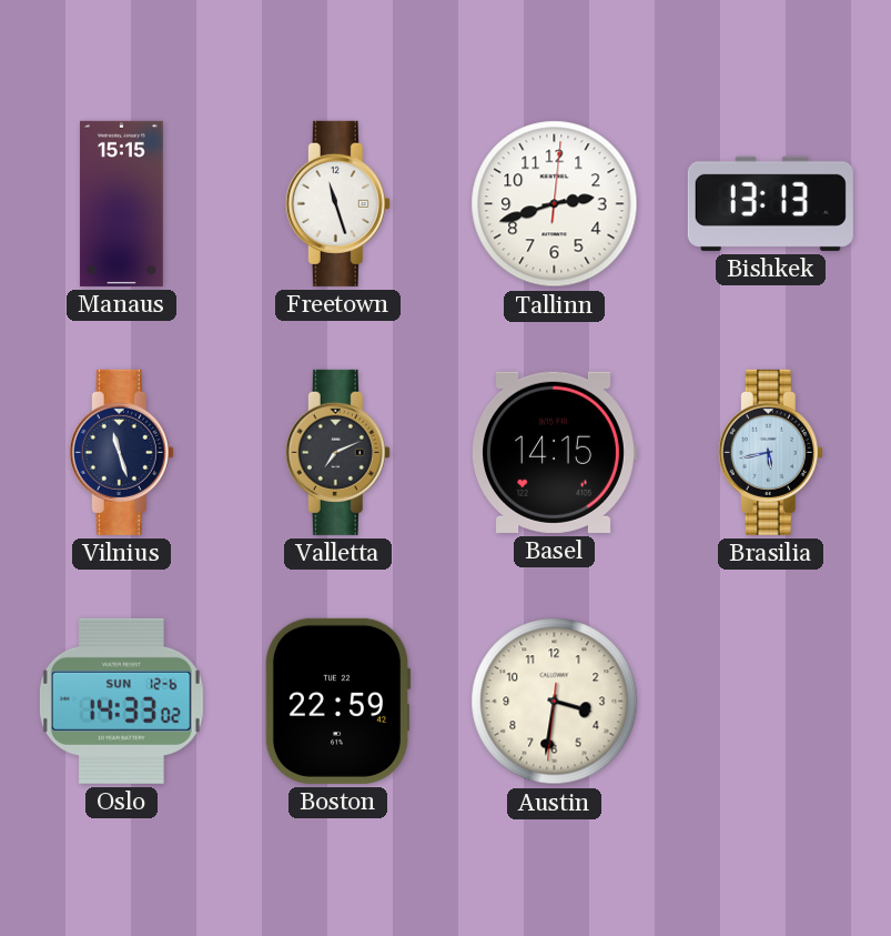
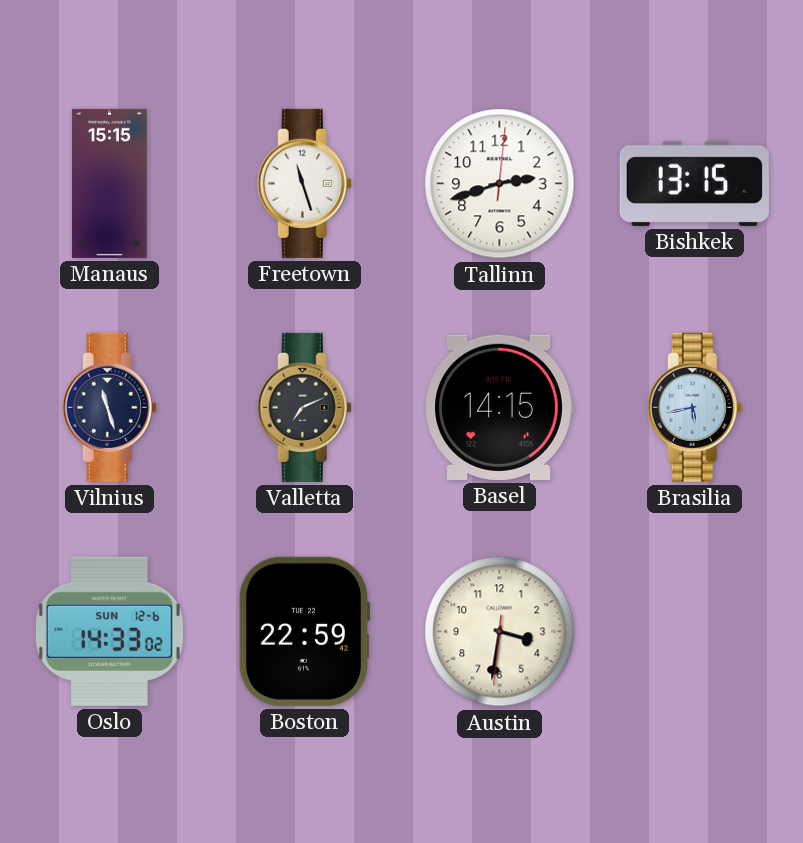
Bishkek: 13:13 -> 13:15 (694, 183)
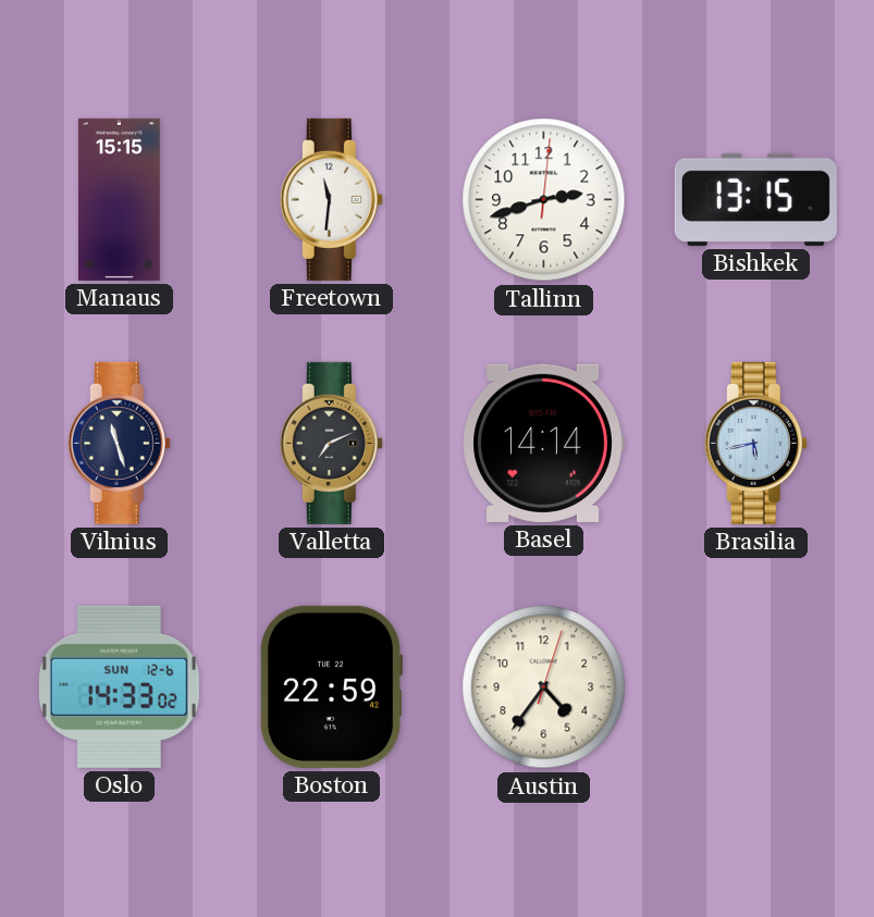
Freetown: 11:27 -> 11:31 (331, 199)
Basel: 14:15 -> 14:14 (543, 443)
Austin: 3:31 -> 4:36 (544, 687)
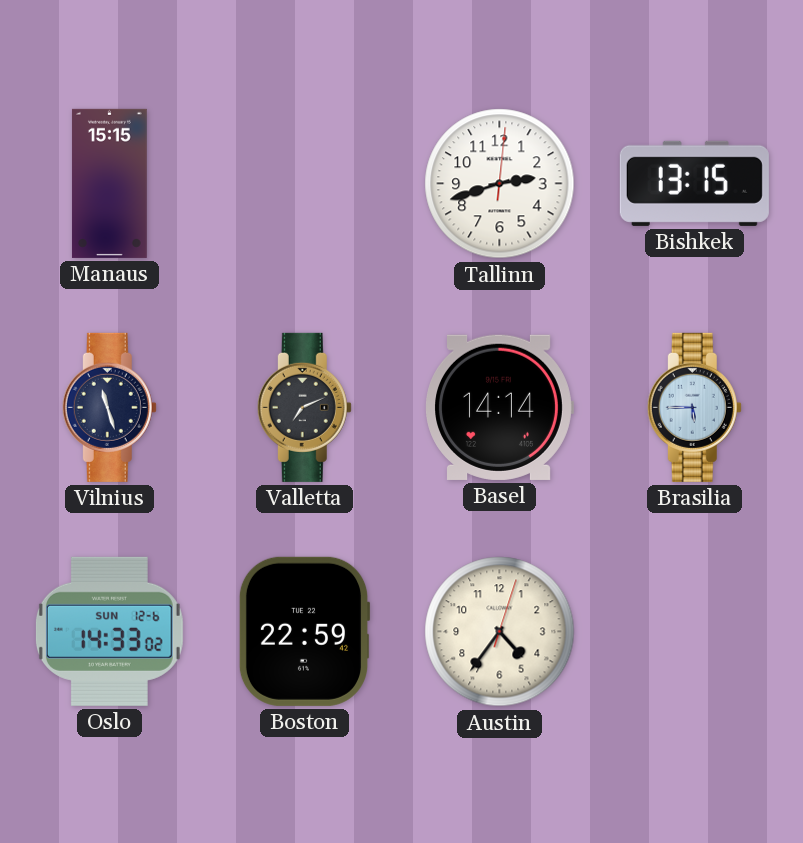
Freetown: 11:31 -> none (331, 199)
Brasilia: 5:43 -> 5:45 (694, 407)
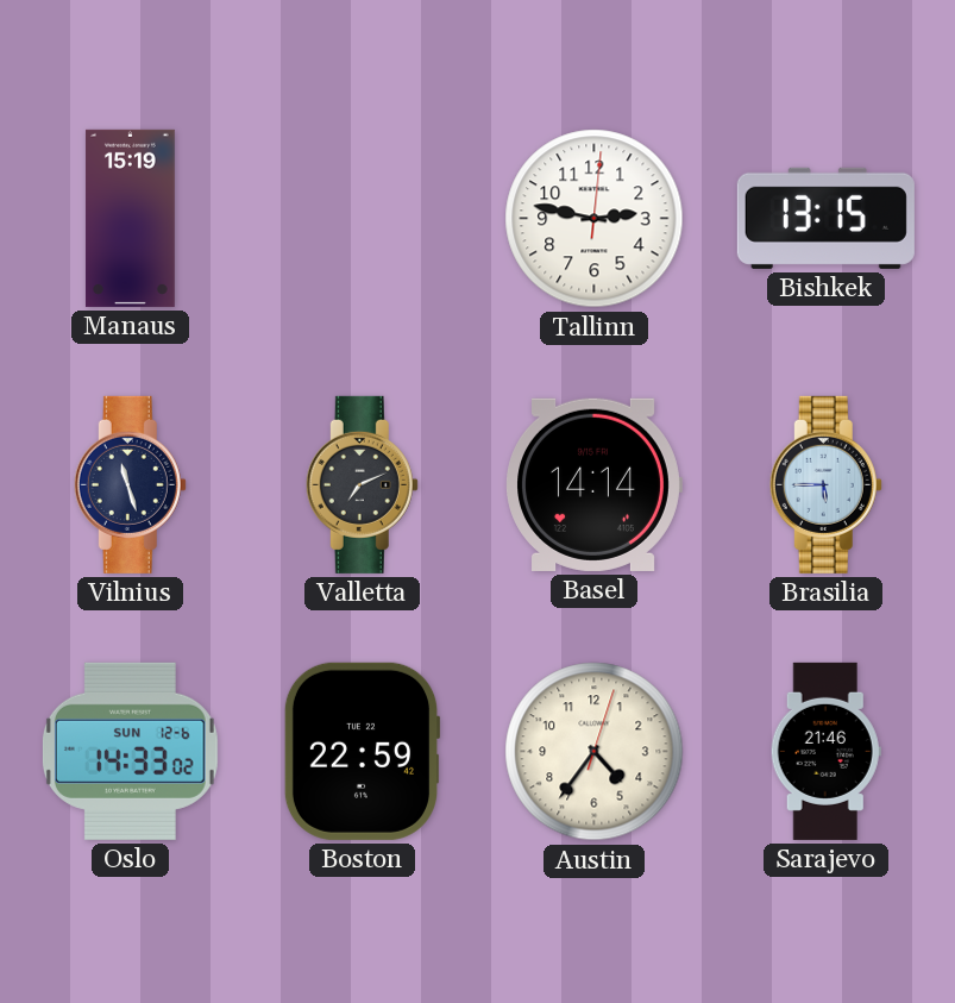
Manaus: 15:15 -> 15:19 (131, 218)
Tallinn: 2:42 -> 2:47 (595, 219)
Sarajevo: none -> 21:46 (825, 751)
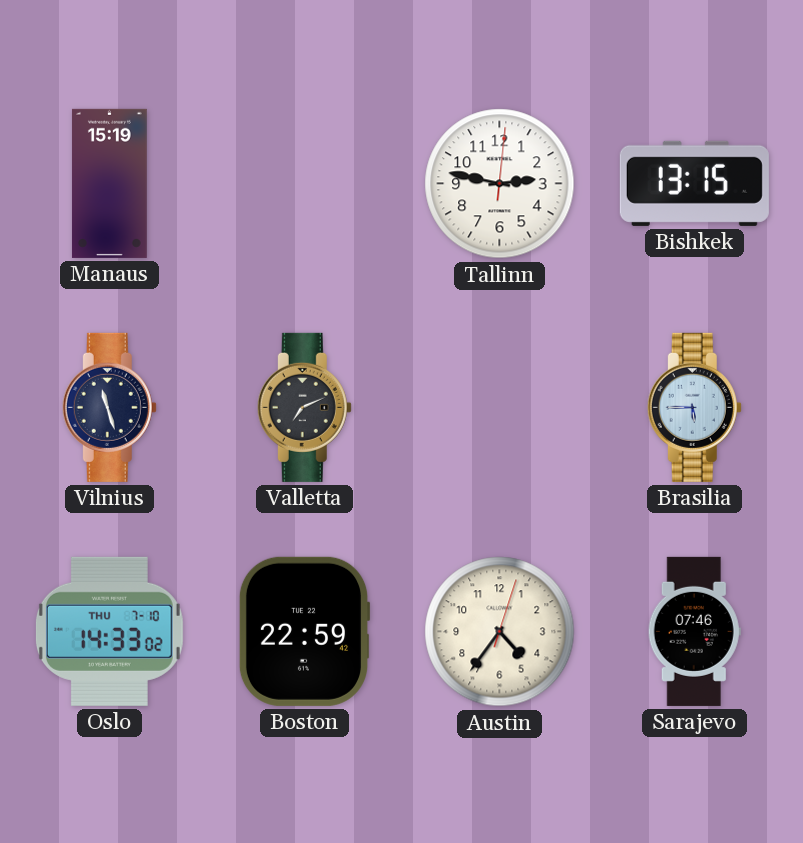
Basel: 14:14 -> none (593, 484)
Oslo date: SUN 12-6 -> THU 7-10 (109, 631)
Sarajevo: 21:46 -> 07:46 (694, 631)
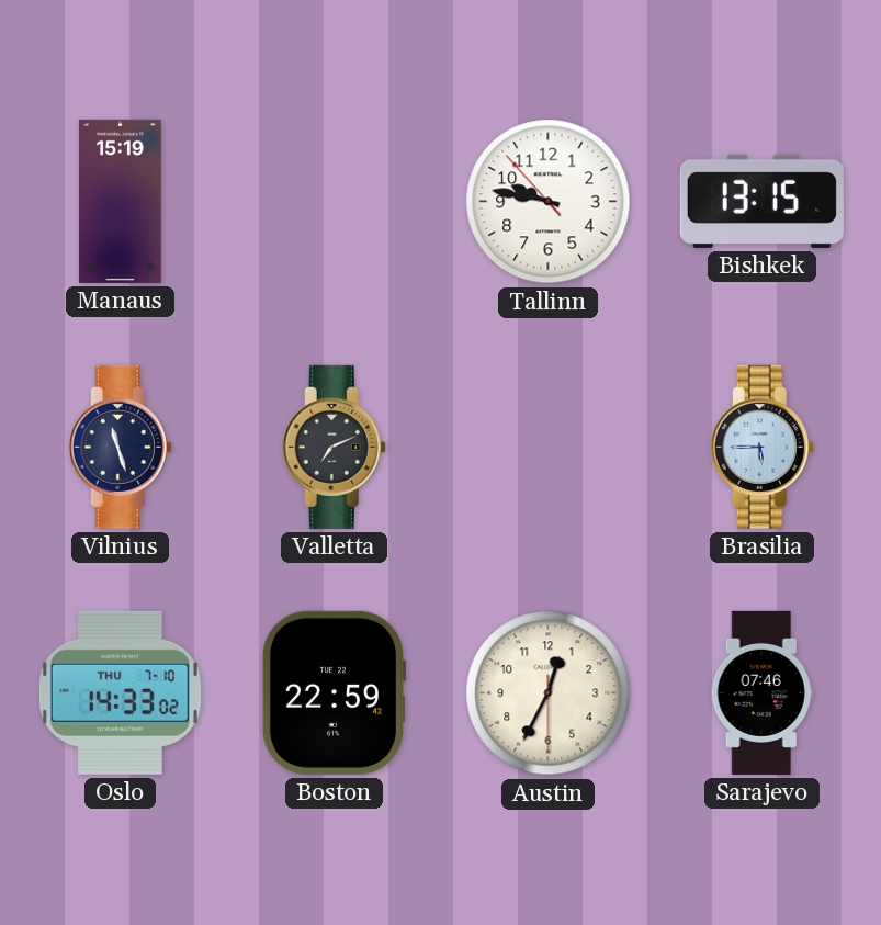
Tallinn: 2:47 -> 9:46 (549, 202)
Austin: 4:36 -> 12:34 (549, 693)
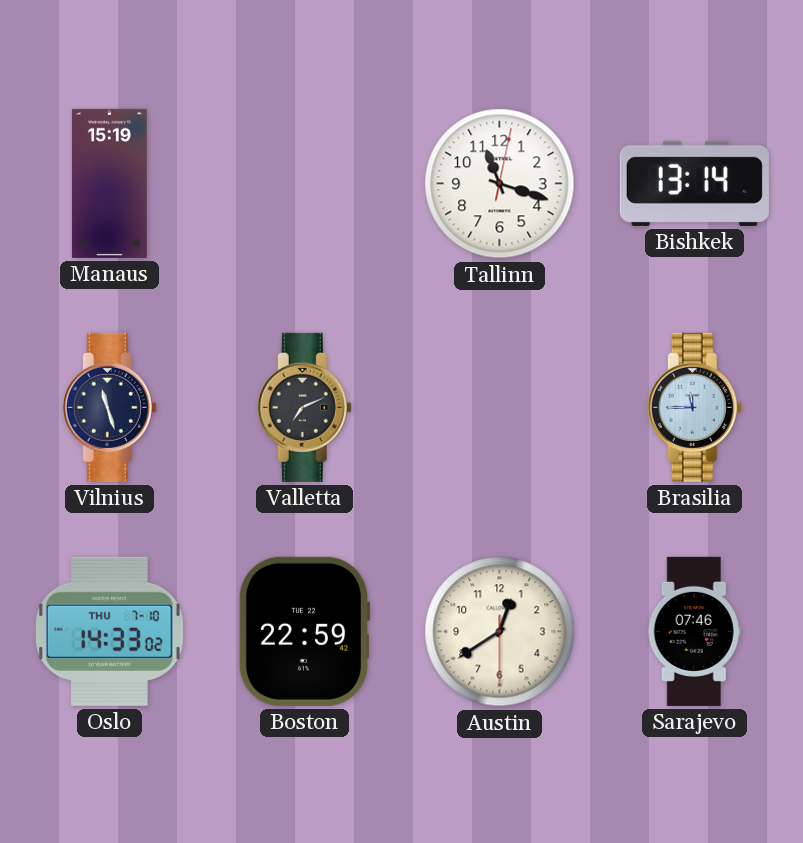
Tallinn: 9:46 -> 11:18 (500, 184)
Bishkek: 13:15 -> 13:14 (694, 183)
Brasilia: 5:45 -> 11:45 (694, 407)
Austin: 12:34 -> 12:39 (500, 632)
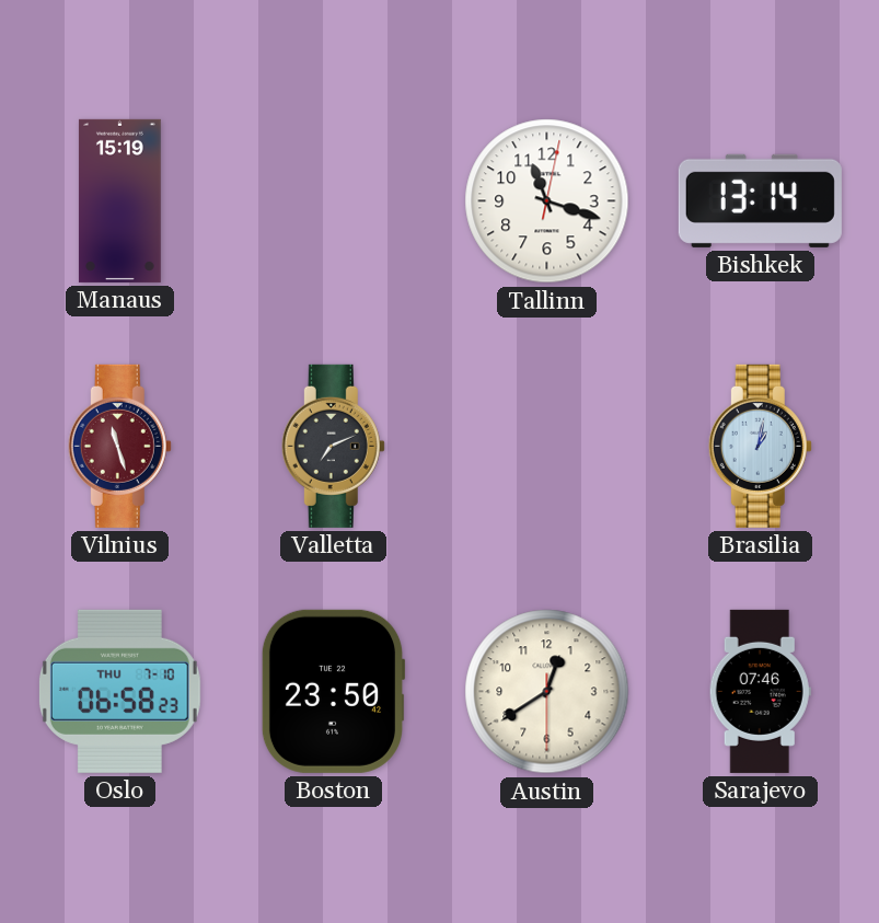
Vilnius dial: navy -> burgundy (119, 446)
Brasilia: 11:45 -> 1:02 (760, 446)
Oslo: 14:33 -> 06:58 (119, 691)
Boston: 22:59 -> 23:50 (333, 691)
